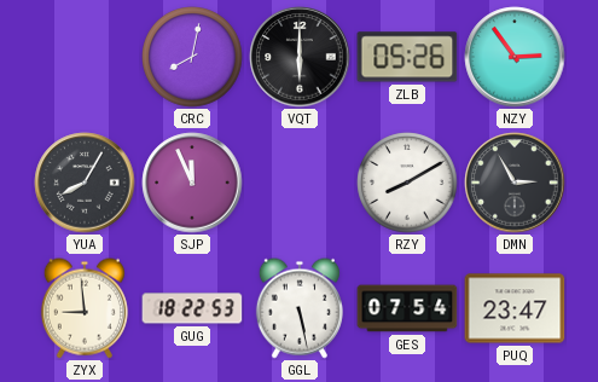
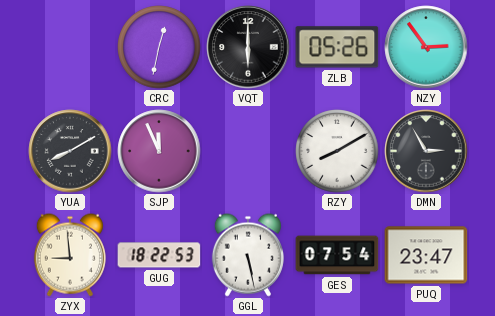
CRC: 8:02 -> 12:32 (159, 47)
YUA: 8:05 -> 8:10 (70, 151)
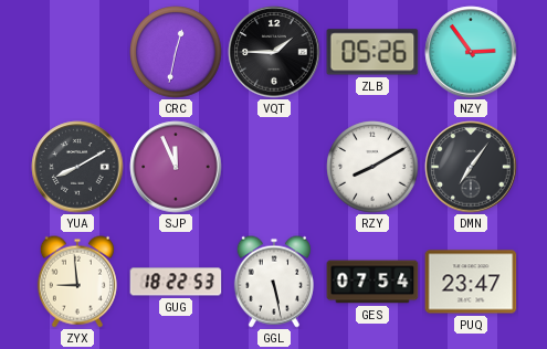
VQT: 6:00 -> 1:45 (274, 52)
DMN: 2:55 -> 7:06 (471, 167)
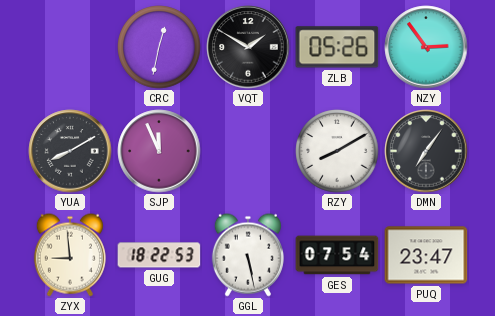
VQT: 1:45 -> 1:50 (248, 47)
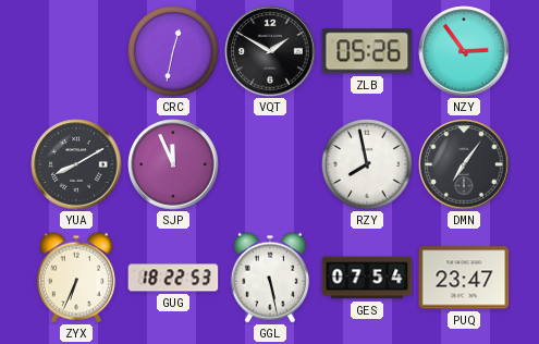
RZY: 8:10 -> 7:58 (367, 164)
ZYX: 8:59 -> 6:34 (76, 278)
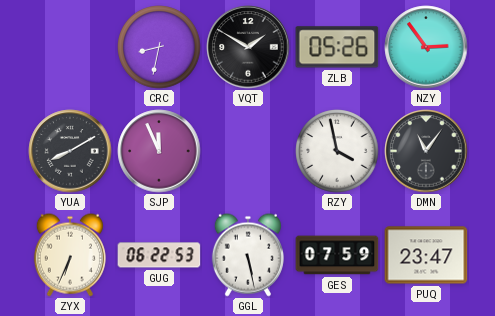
CRC: 12:32 -> 8:32 (159, 47)
RZY: 7:58 -> 3:58 (337, 151)
DMN: 7:06 -> 11:06 (426, 151)
GUG: 18:22 -> 06:22 (159, 255)
GES: 07:54 -> 07:59 (337, 255)
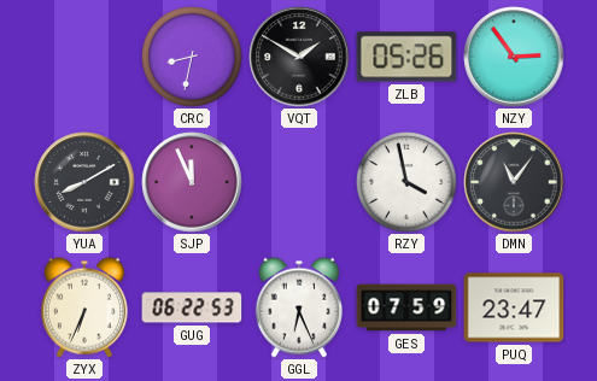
GGL: 5:28 -> 6:26 (299, 307)
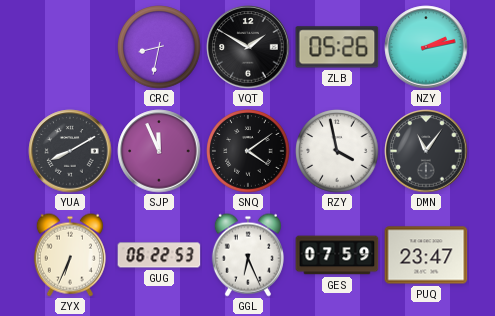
NZY: 2:54 -> 2:13 (426, 47)
SNQ: none -> 4:09 (248, 151)
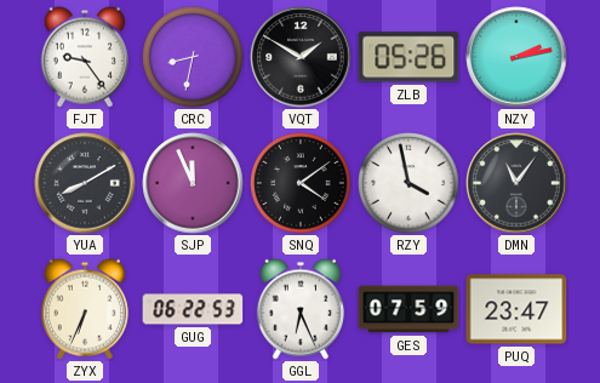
FJT: none -> 9:24 (85, 57)
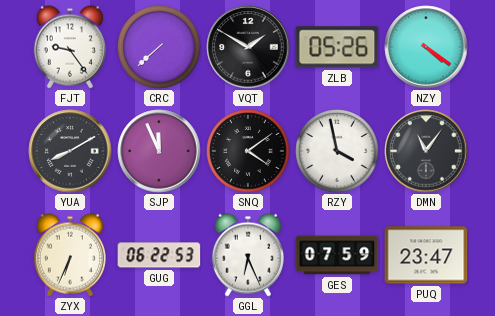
CRC: 8:32 -> 7:38 (159, 47)
NZY: 2:13 -> 4:21 (426, 47)
